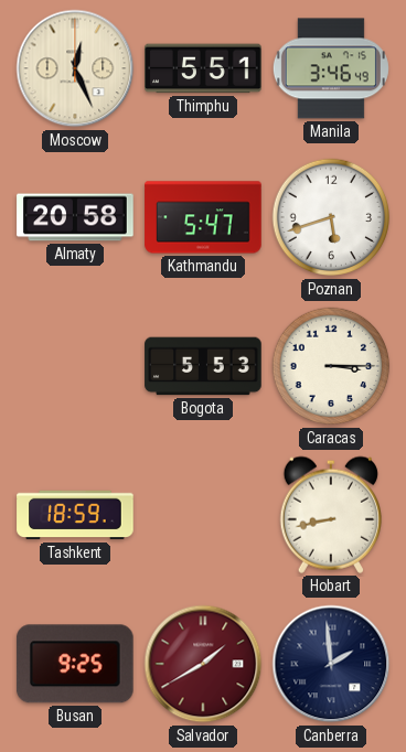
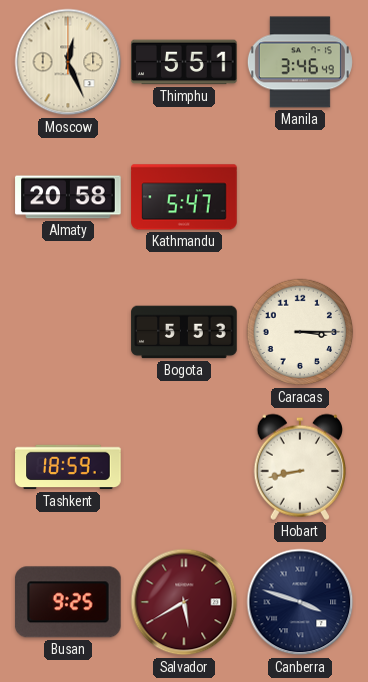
Poznan: 5:42 -> none (331, 217)
Salvador: 1:40 -> 5:40 (184, 602)
Canberra: 1:59 -> 3:48 (300, 602)
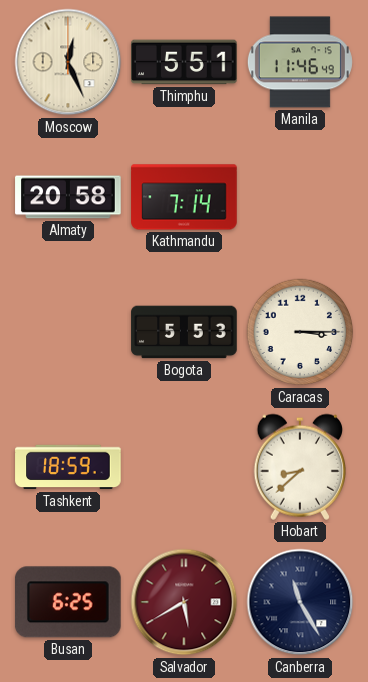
Manila: 3:46 -> 11:46 (300, 62)
Kathmandu: 5:47 -> 7:14 (184, 197)
Hobart: 8:43 -> 8:38 (299, 467)
Busan: 9:25 -> 6:25 (68, 602)
Canberra: 3:48 -> 11:25 (300, 602)
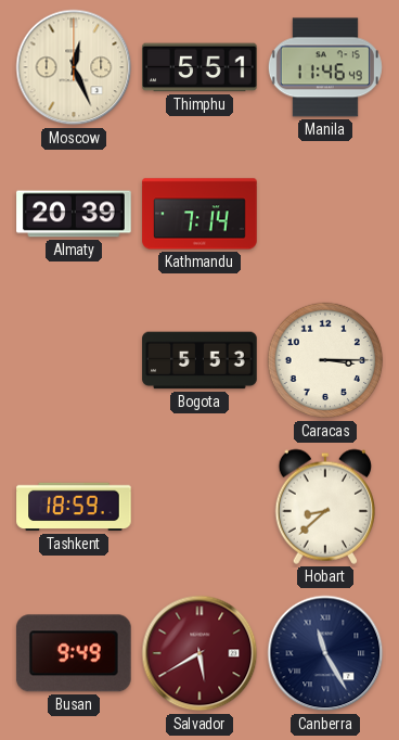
Almaty: 20:58 -> 20:39 (74, 214)
Busan: 6:25 -> 9:49 (74, 653)
